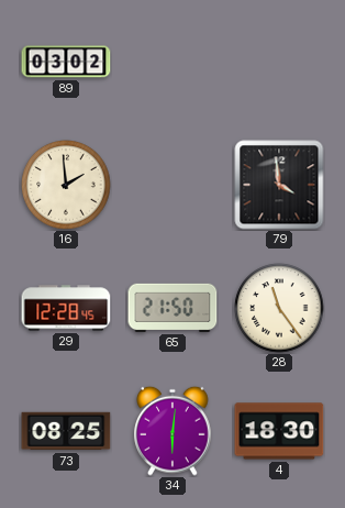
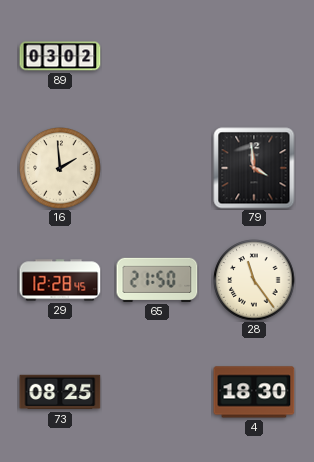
34: 6:01 -> none (172, 431)
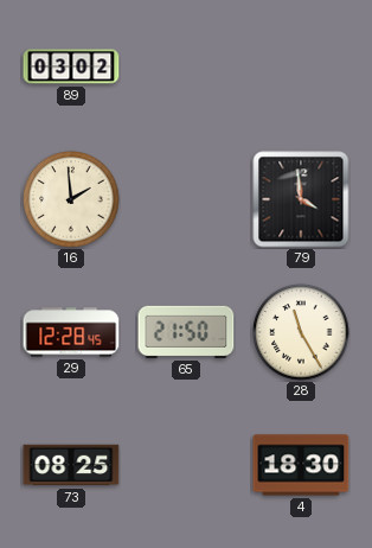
28: 11:24 -> 11:25 (301, 332)
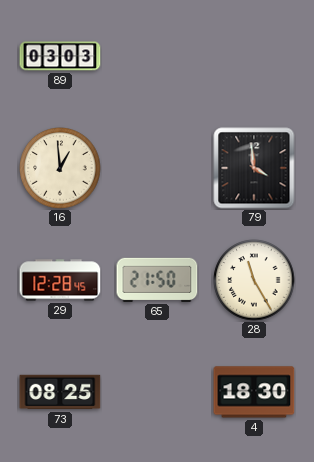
89: 03:02 -> 03:03 (60, 56)
16: 1:59 -> 12:59 (60, 168)
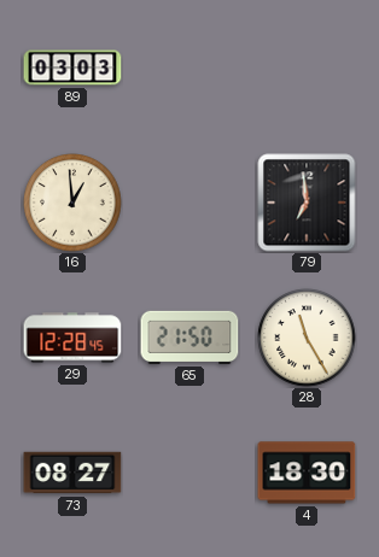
79: 3:59 -> 6:59 (307, 203)
73: 08:25 -> 08:27 (72, 473)
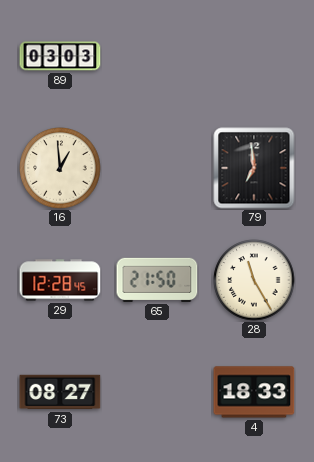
4: 18:30 -> 18:33 (254, 392)
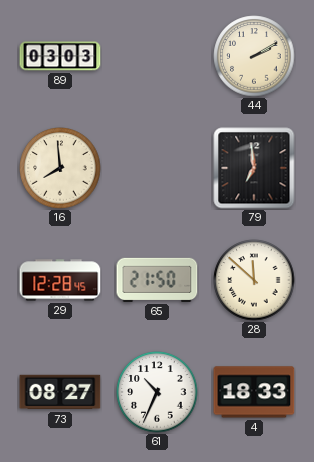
44: none -> 2:10 (254, 56)
16: 12:59 -> 7:59 (60, 168)
28: 11:25 -> 11:52 (254, 280)
61: none -> 10:34 (157, 392)
